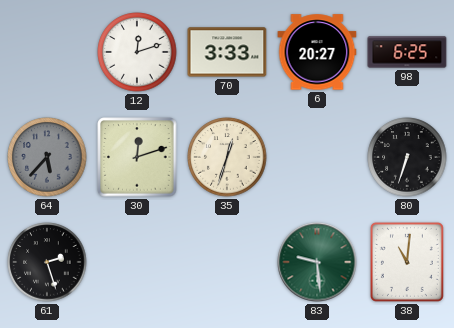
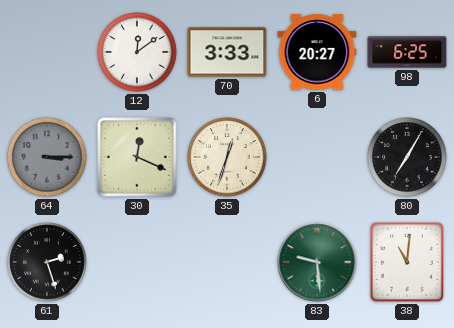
12: 12:12 -> 12:09 (137, 52)
64: 5:37 -> 3:15 (47, 157)
30: 12:12 -> 12:19 (137, 157)
80: 6:33 -> 7:05 (407, 157)
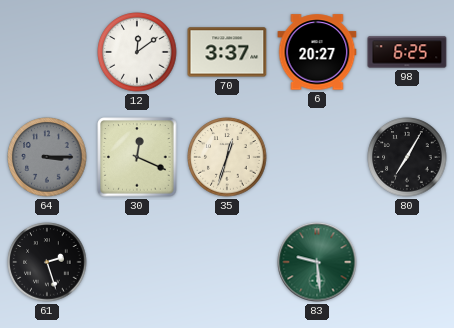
70: 3:33 -> 3:37 (227, 52)
38: 11:01 -> none (407, 262)
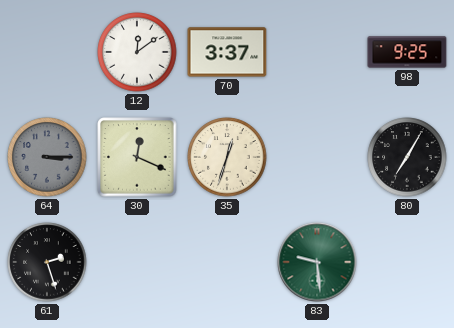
6: 20:27 -> none (317, 52)
98: 6:25 -> 9:25 (407, 52)
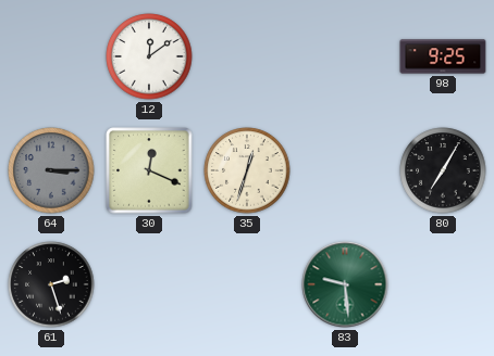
70: 3:37 -> none (227, 52)
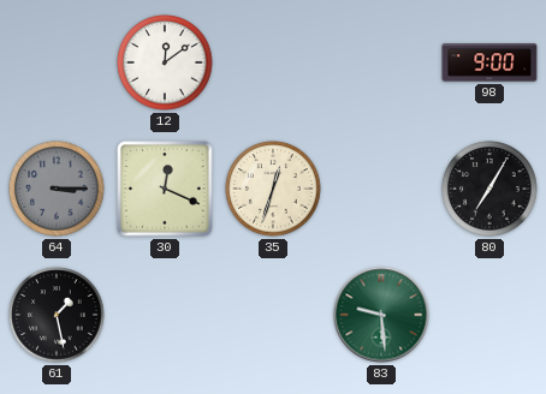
98: 9:25 -> 9:00 (489, 62)
61: 2:27 -> 1:28 (57, 315)
